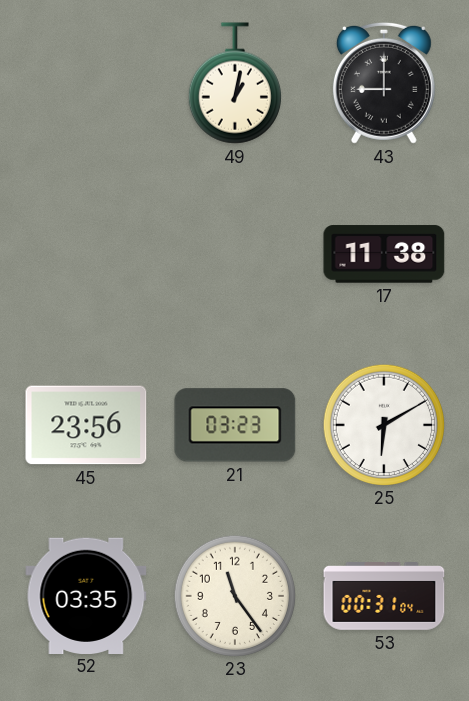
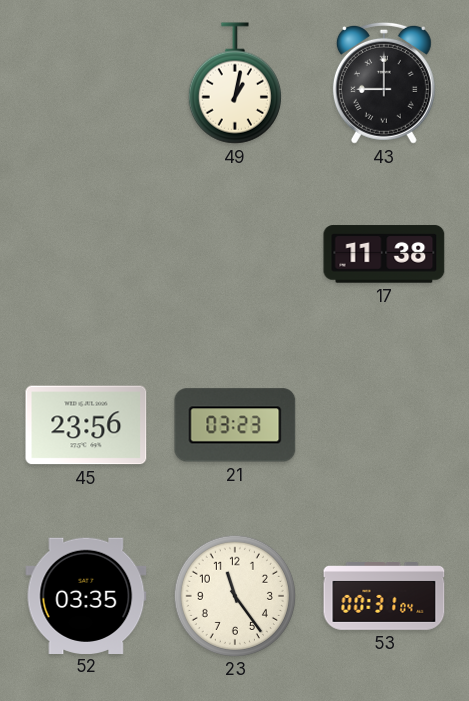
25: 6:10 -> none (383, 424)
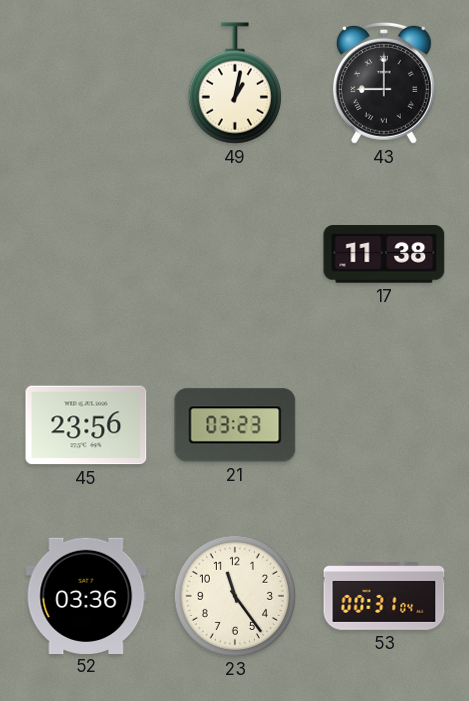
52: 03:35 -> 03:36 (86, 595)
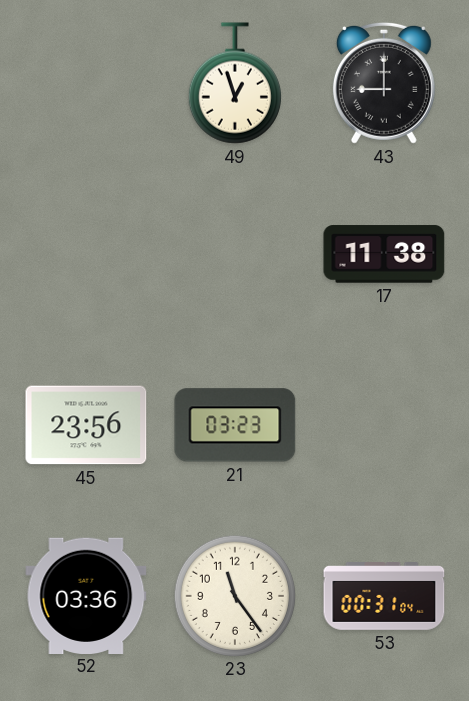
49: 1:02 -> 12:57 (235, 83)
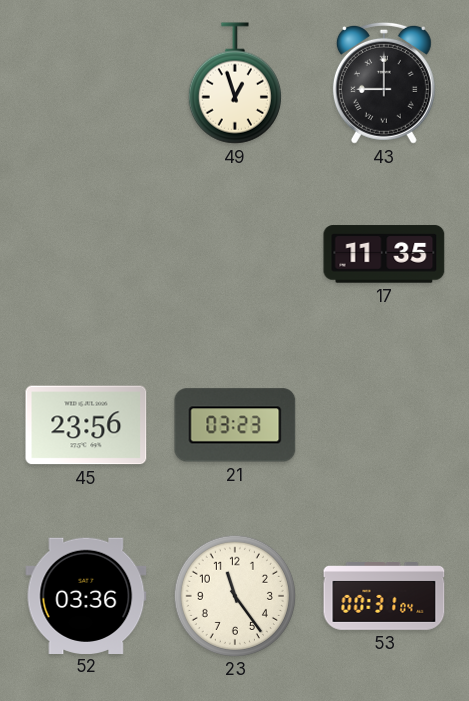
17: 11:38 -> 11:35 (384, 254)
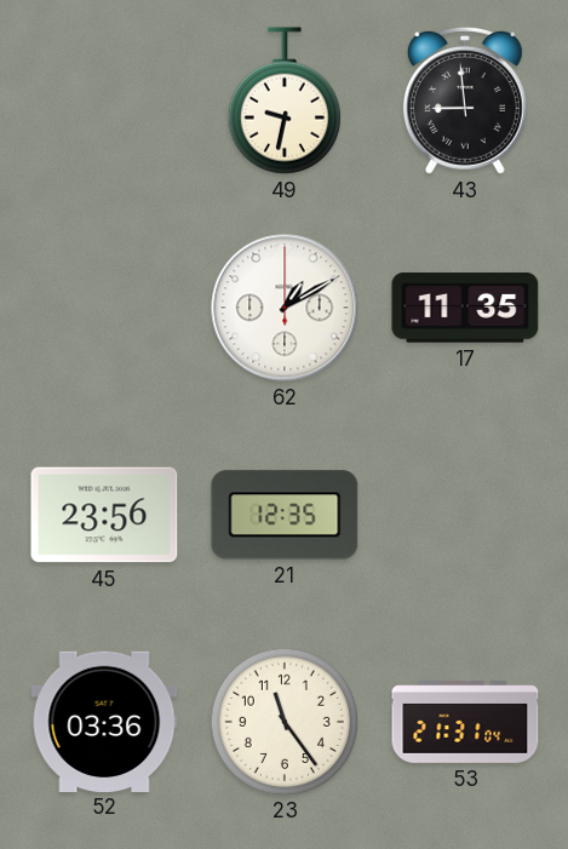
49: 12:57 -> 9:32 (285, 101)
43: 9:00 -> 8:59 (465, 101)
62: none -> 1:10 (285, 308)
21: 03:23 -> 12:35 (285, 515)
53: 00:31 -> 21:31 (465, 723)
